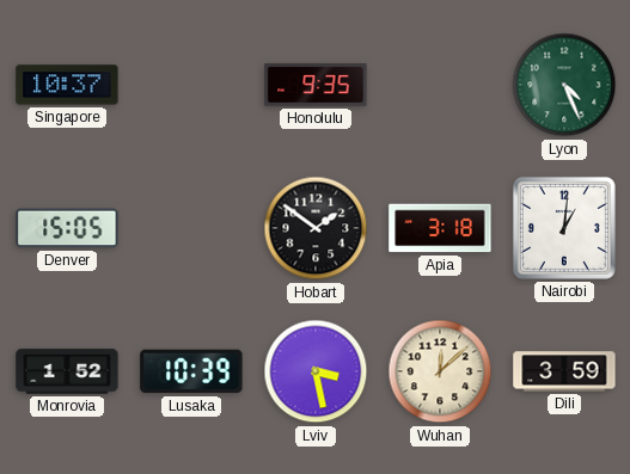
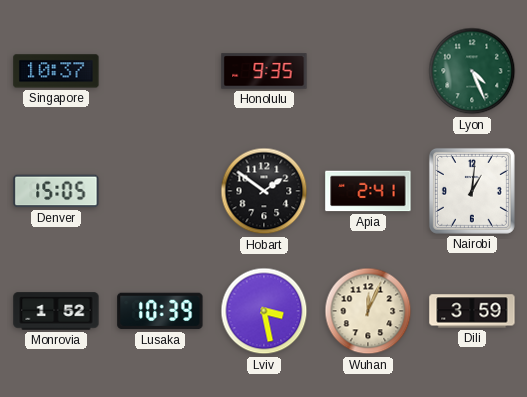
Apia: 3:18 -> 2:41 (368, 191)
Wuhan: 12:08 -> 12:04 (368, 311)
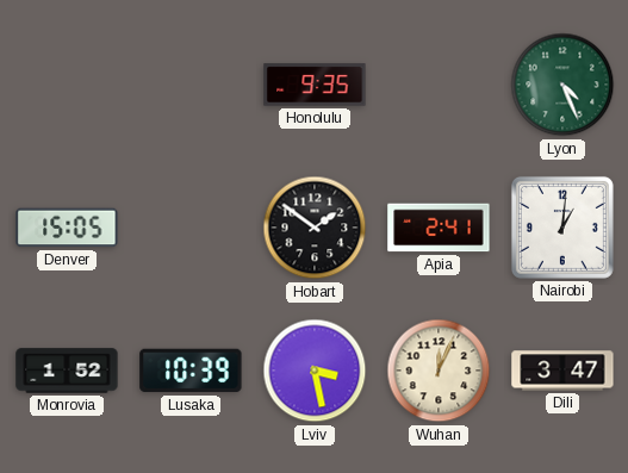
Singapore: 10:37 -> none (56, 71)
Dili: 3:59 -> 3:47 (562, 371)
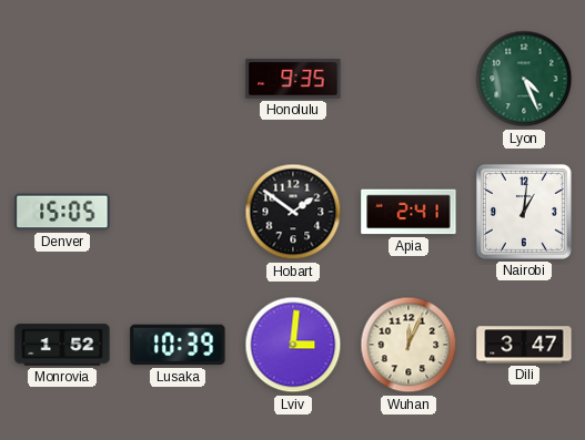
Lviv: 3:28 -> 3:01 (293, 345)
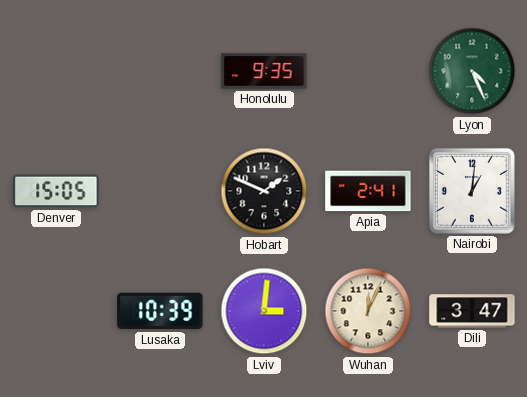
Hobart: 1:51 -> 1:49 (264, 191)
Monrovia: 1:52 -> none (62, 345)
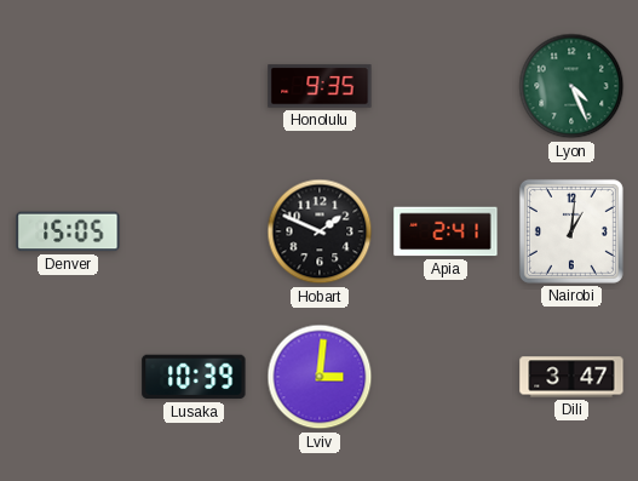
Wuhan: 12:04 -> none (368, 311)
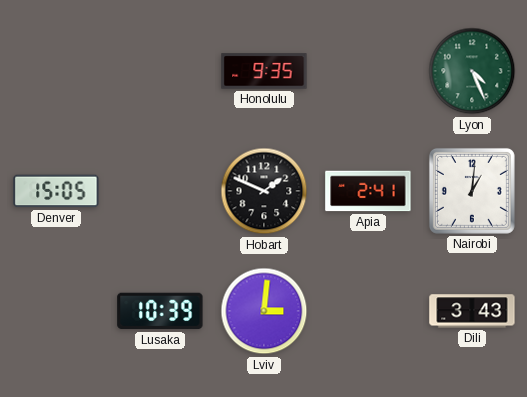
Dili: 3:47 -> 3:43 (472, 311)
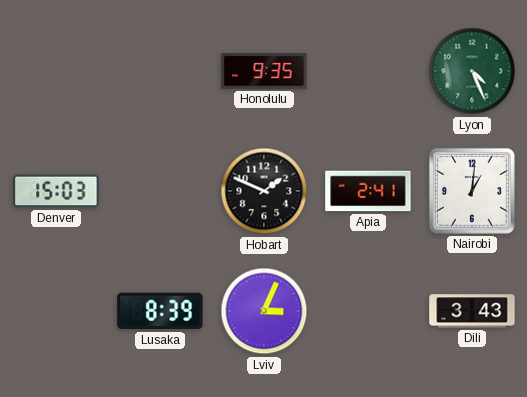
Denver: 15:05 -> 15:03 (56, 191)
Lusaka: 10:39 -> 8:39 (160, 311)
Lviv: 3:01 -> 3:04 (264, 311)
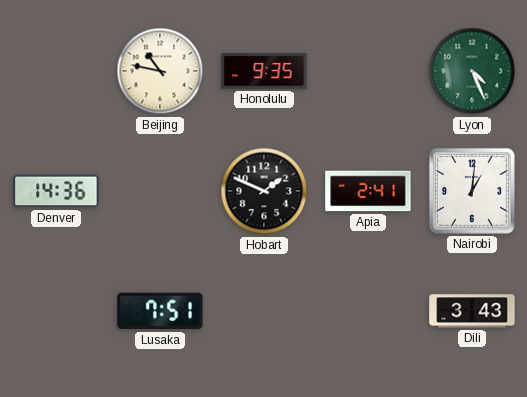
Beijing: none -> 10:47 (160, 71)
Denver: 15:03 -> 14:36 (56, 191)
Lusaka: 8:39 -> 7:51 (160, 311)
Lviv: 3:04 -> none (264, 311)
